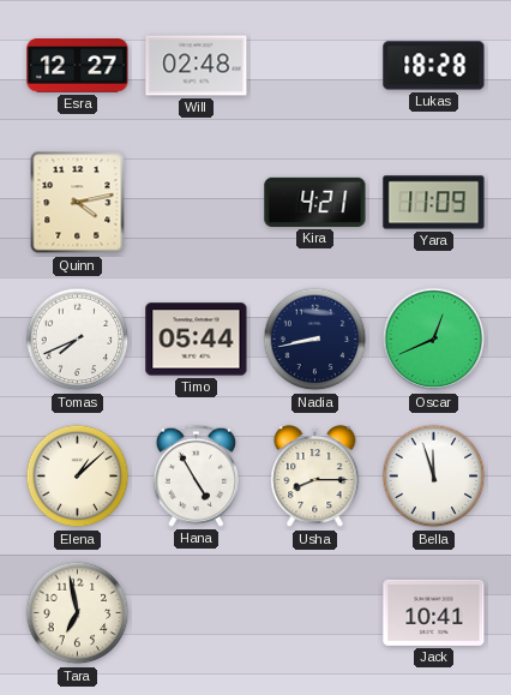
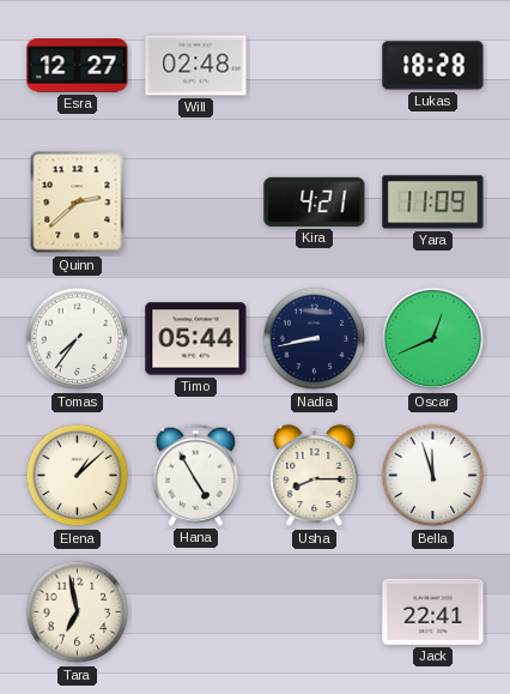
Quinn: 4:13 -> 2:38 (78, 203)
Tomas: 7:41 -> 7:36 (78, 339)
Jack: 10:41 -> 22:41 (433, 611)
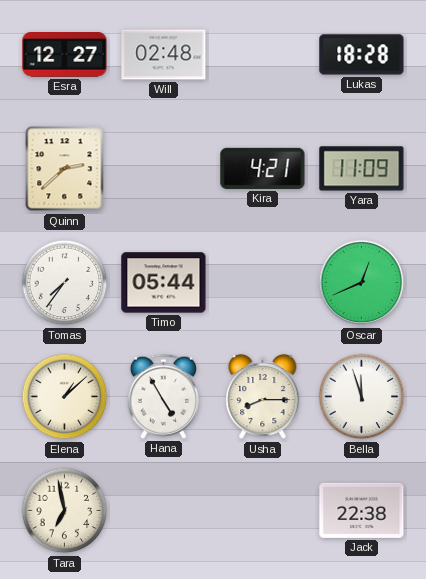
Nadia: 8:43 -> none (315, 339)
Jack: 22:41 -> 22:38 (362, 510)
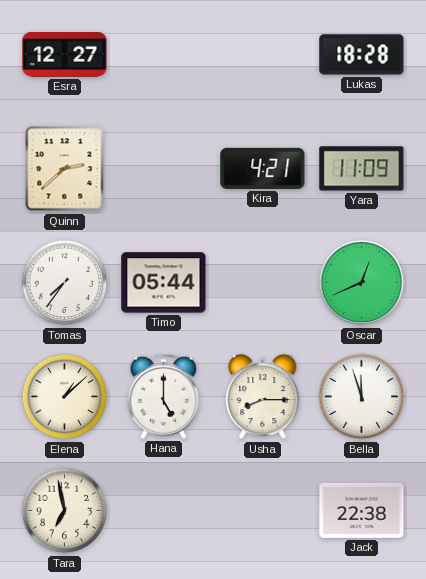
Will: 02:48 -> none (164, 55)
Hana: 4:55 -> 5:00 (163, 396)
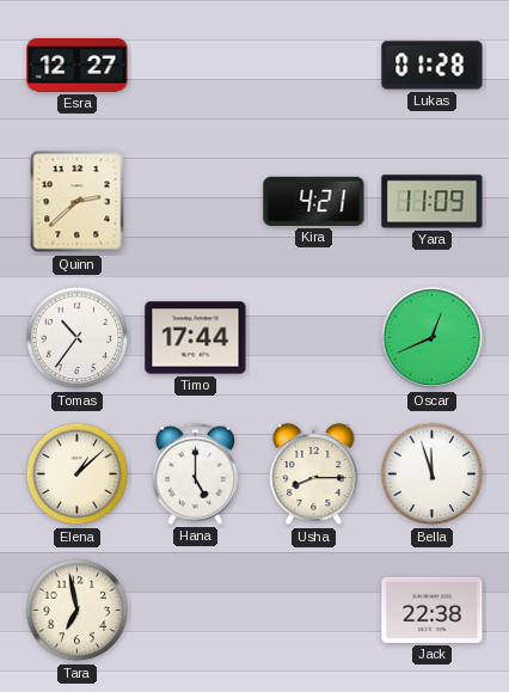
Lukas: 18:28 -> 01:28 (433, 66)
Tomas: 7:36 -> 10:36 (78, 338)
Timo: 05:44 -> 17:44 (196, 338)
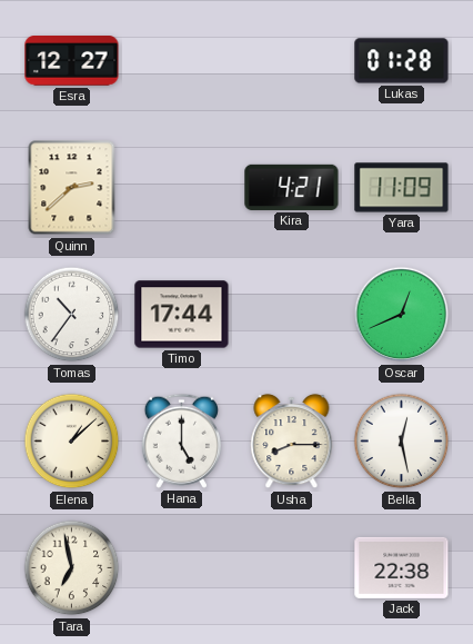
Bella: 11:57 -> 12:28 (402, 442)
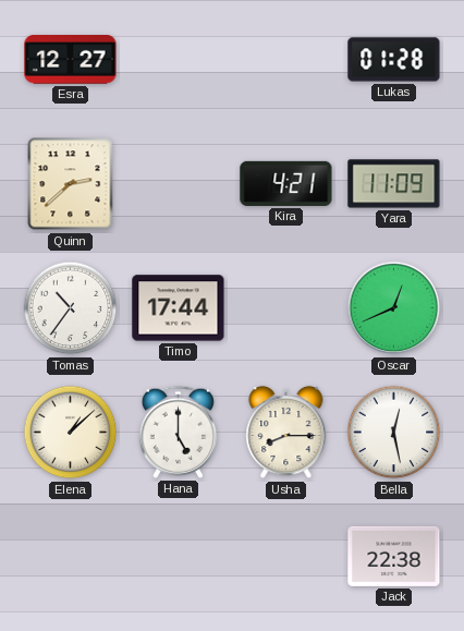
Tara: 6:58 -> none (72, 568)
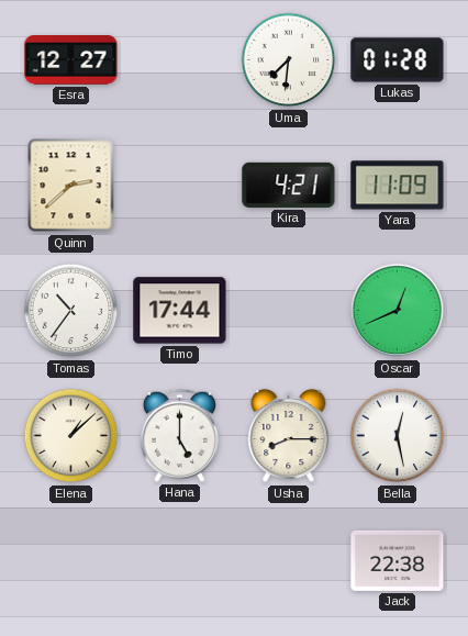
Uma: none -> 7:31 (289, 60)
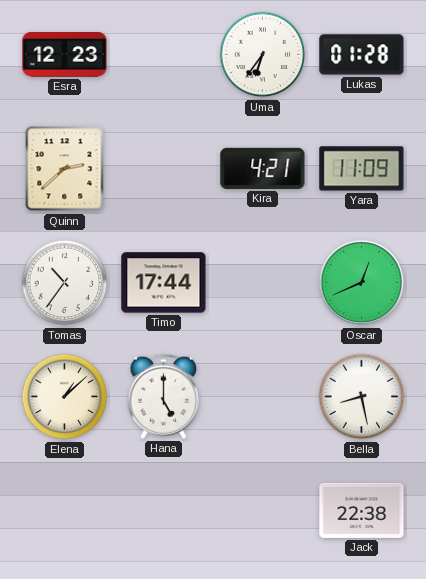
Esra: 12:27 -> 12:23 (65, 55)
Uma: 7:31 -> 6:36 (263, 55)
Usha: 8:15 -> none (289, 436)
Bella: 12:28 -> 8:28 (362, 397)
